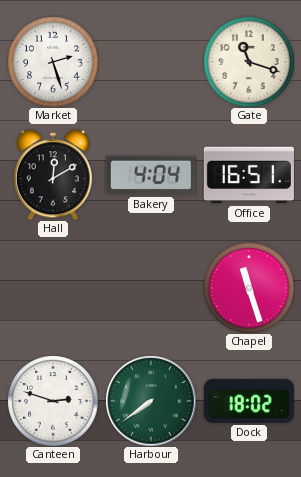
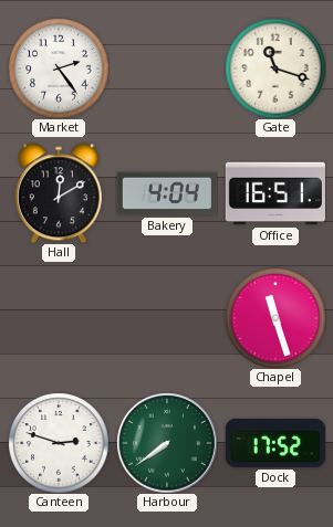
Market: 2:27 -> 2:24 (59, 68)
Dock: 18:02 -> 17:52 (275, 443)
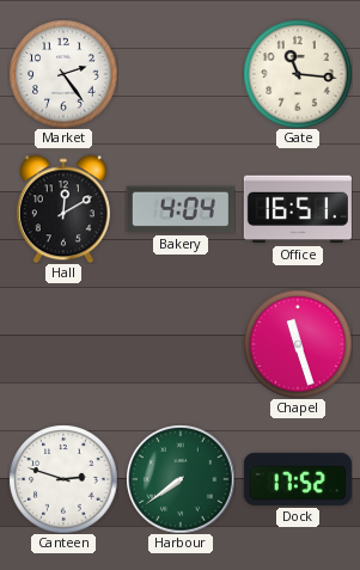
Gate: 11:18 -> 11:16 (298, 74)
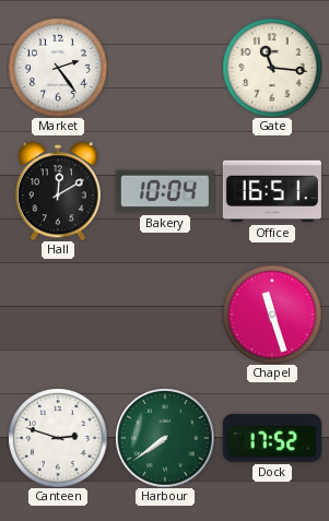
Bakery: 4:04 -> 10:04 (165, 191)
